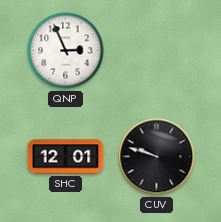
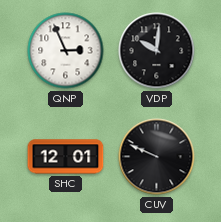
VDP: none -> 10:01 (157, 51)
CUV: 9:48 -> 9:49 (157, 157)
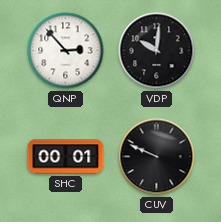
QNP: 2:56 -> 2:53 (66, 51)
SHC: 12:01 -> 00:01 (66, 157)
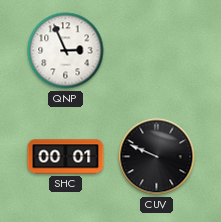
QNP: 2:53 -> 2:56 (66, 51)
VDP: 10:01 -> none (157, 51)
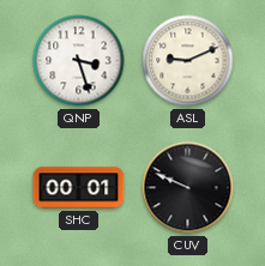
QNP: 2:56 -> 3:27 (79, 61)
ASL: none -> 9:11 (188, 61)
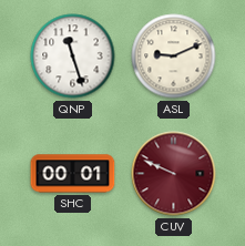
QNP: 3:27 -> 11:27 (73, 57)
CUV dial: black -> burgundy (174, 174)
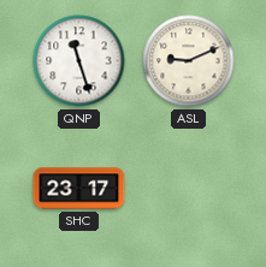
SHC: 00:01 -> 23:17 (79, 189)
CUV: 9:49 -> none (174, 174)
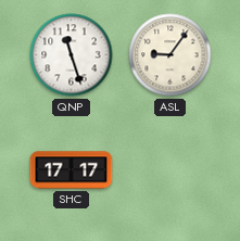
ASL: 9:11 -> 9:06 (170, 55)
SHC: 23:17 -> 17:17 (72, 170)
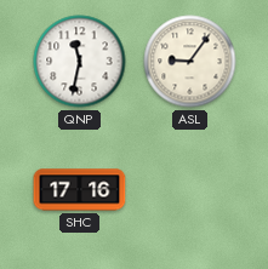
QNP: 11:27 -> 11:32 (80, 62)
SHC: 17:17 -> 17:16 (80, 190)
